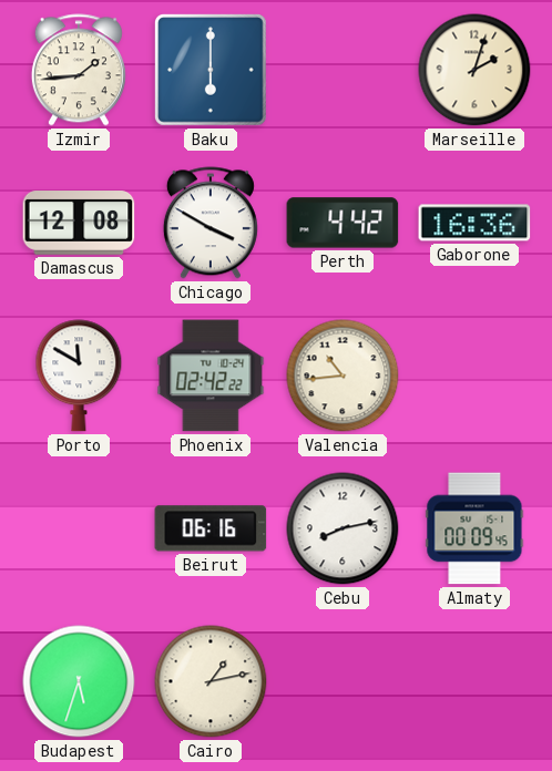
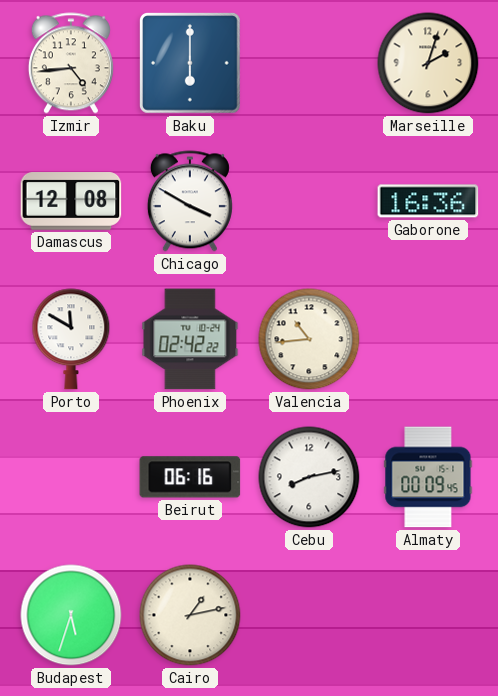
Izmir: 1:44 -> 4:44 (71, 63)
Perth: 4:42 -> none (343, 223)
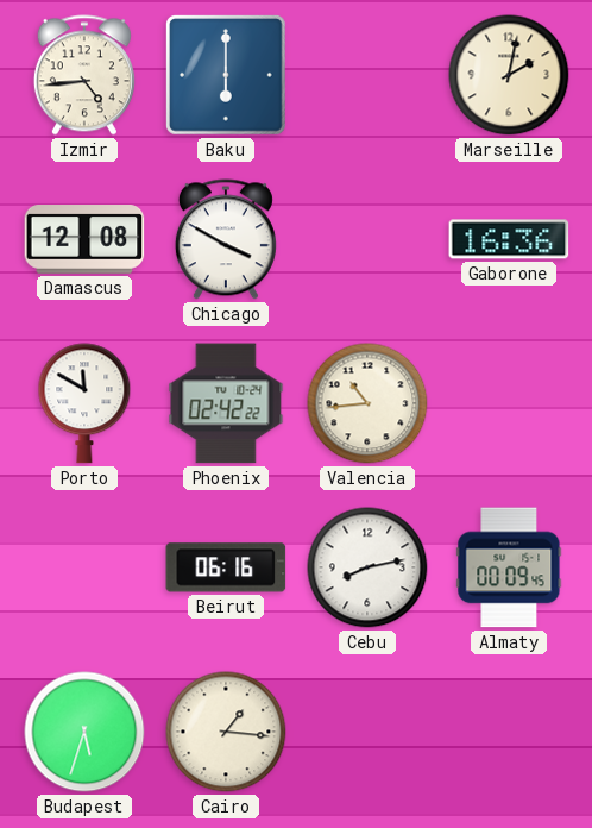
Marseille: 2:03 -> 2:02 (509, 75)
Cairo: 1:13 -> 1:16 (226, 732)
